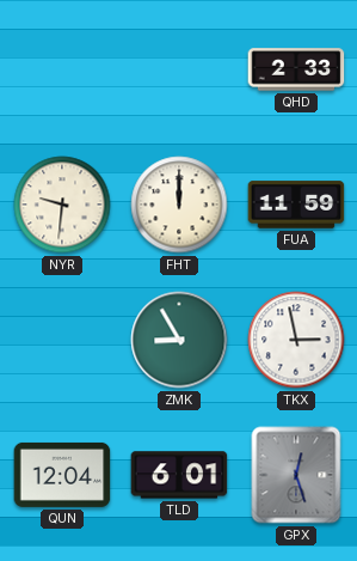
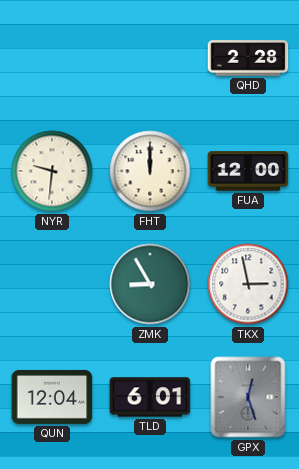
QHD: 2:33 -> 2:28 (248, 58)
FUA: 11:59 -> 12:00 (248, 171)
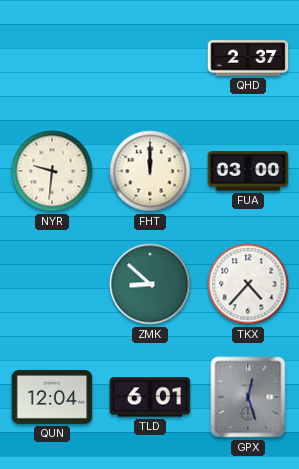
QHD: 2:28 -> 2:37 (248, 58)
FUA: 12:00 -> 03:00 (248, 171)
ZMK: 8:55 -> 8:52 (150, 284)
TKX: 2:58 -> 4:37 (248, 284)
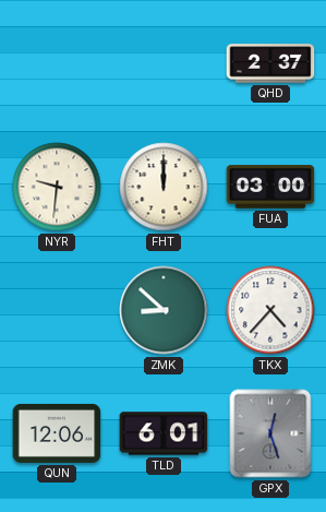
QUN: 12:04 -> 12:06 (57, 433)
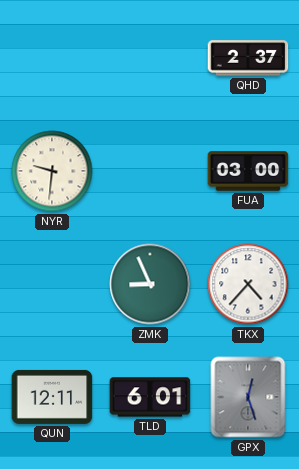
FHT: 12:00 -> none (164, 187)
ZMK: 8:52 -> 8:56 (150, 284)
QUN: 12:06 -> 12:11 (52, 397)
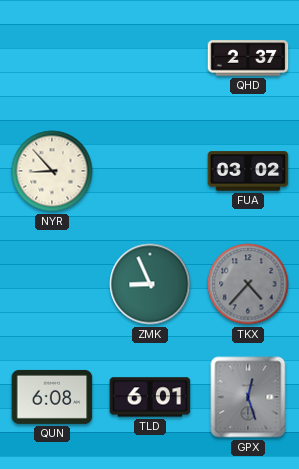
NYR: 9:31 -> 8:53 (52, 171)
FUA: 03:00 -> 03:02 (248, 171)
TKX dial: white -> grey (248, 284)
QUN: 12:11 -> 6:08 (52, 397)
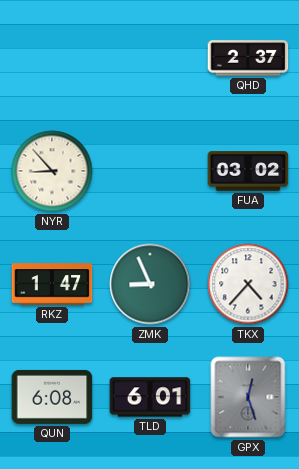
RKZ: none -> 1:47 (52, 284)
TKX dial: grey -> white (248, 284)
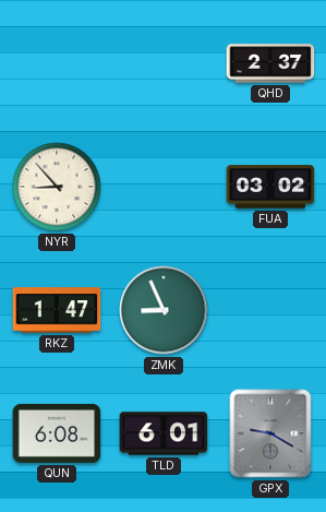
TKX: 4:37 -> none (248, 284)
GPX: 12:27 -> 9:20 (270, 433)
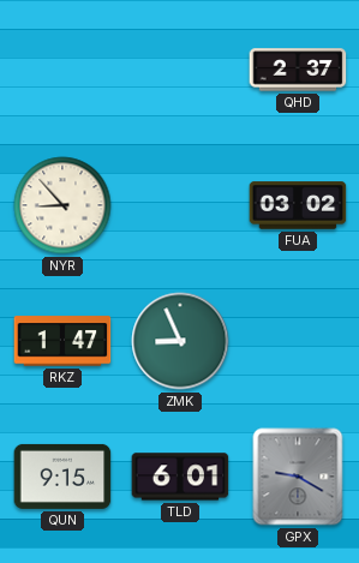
QUN: 6:08 -> 9:15 (62, 477)
